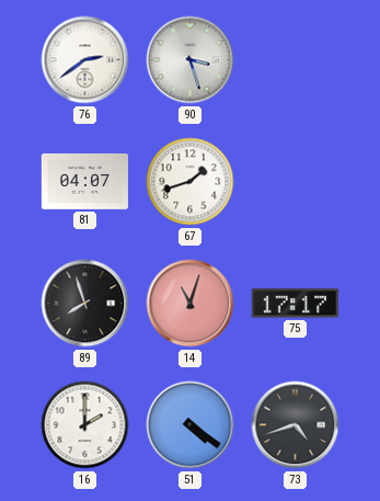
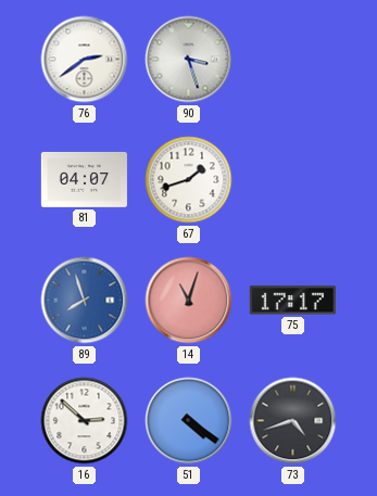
89 dial: black -> blue (85, 301)
16: 2:00 -> 2:52 (85, 421)
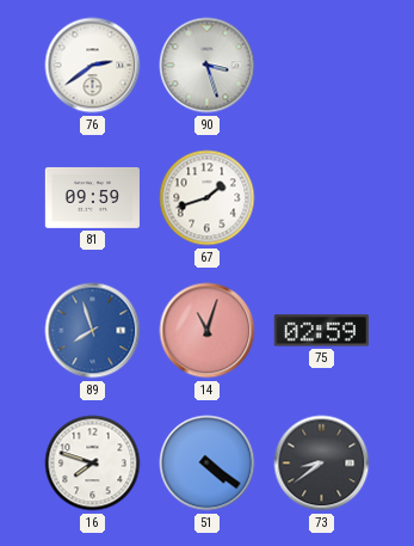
81: 04:07 -> 09:59 (92, 197)
75: 17:17 -> 02:59 (321, 331)
16: 2:52 -> 7:48 (93, 464)
73: 4:42 -> 8:39 (322, 464)
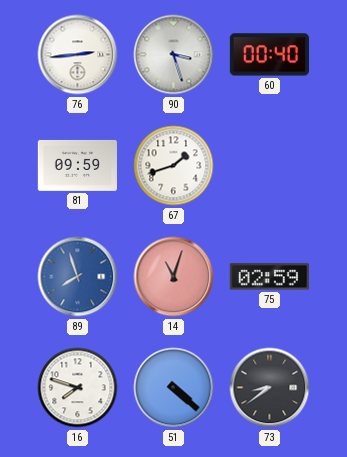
76: 2:39 -> 2:44 (78, 55)
60: none -> 00:40 (269, 55)
51: 4:21 -> 4:22 (174, 388)
